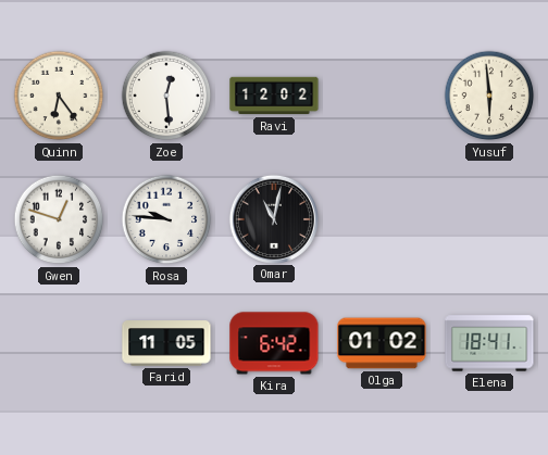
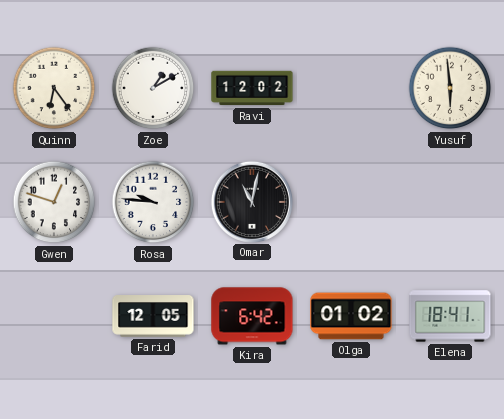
Zoe: 12:29 -> 1:10 (153, 88)
Farid: 11:05 -> 12:05 (153, 316)
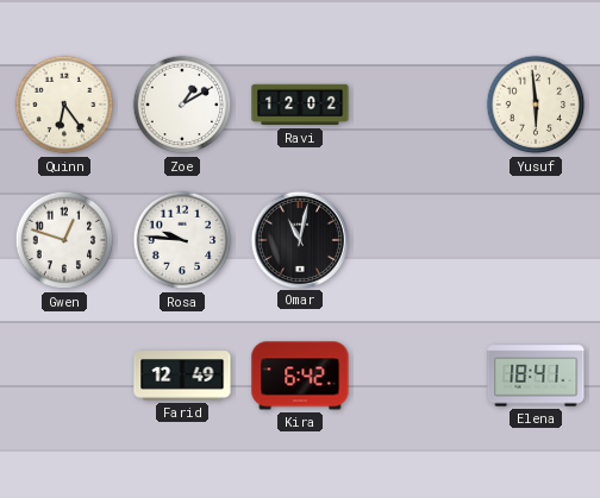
Farid: 12:05 -> 12:49 (182, 376)
Olga: 01:02 -> none (351, 316)
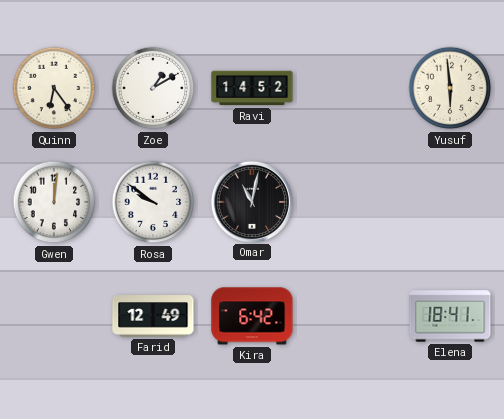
Ravi: 12:02 -> 14:52 (252, 88)
Gwen: 12:48 -> 12:01 (54, 202)
Rosa: 9:46 -> 9:51 (153, 202)
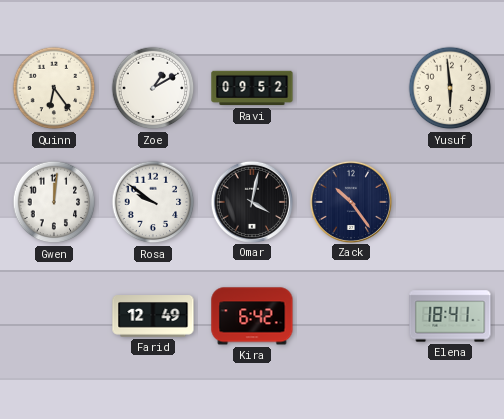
Ravi: 14:52 -> 09:52 (252, 88)
Omar: 11:02 -> 4:02 (251, 201)
Zack: none -> 10:24 (350, 201)
